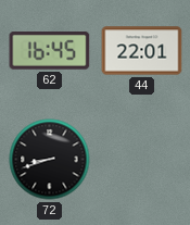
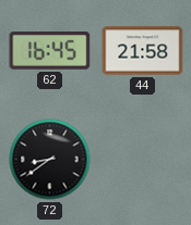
44: 22:01 -> 21:58 (143, 51)
72: 8:42 -> 8:39 (50, 160)
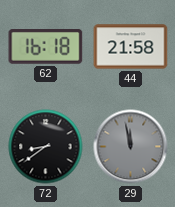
62: 16:45 -> 16:18 (46, 47)
29: none -> 11:58 (131, 147)
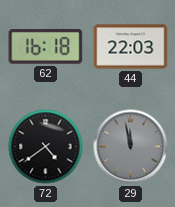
44: 21:58 -> 22:03 (131, 47)
72: 8:39 -> 4:39 (46, 147)
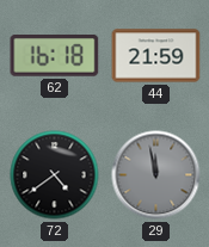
44: 22:03 -> 21:59 (156, 56)
